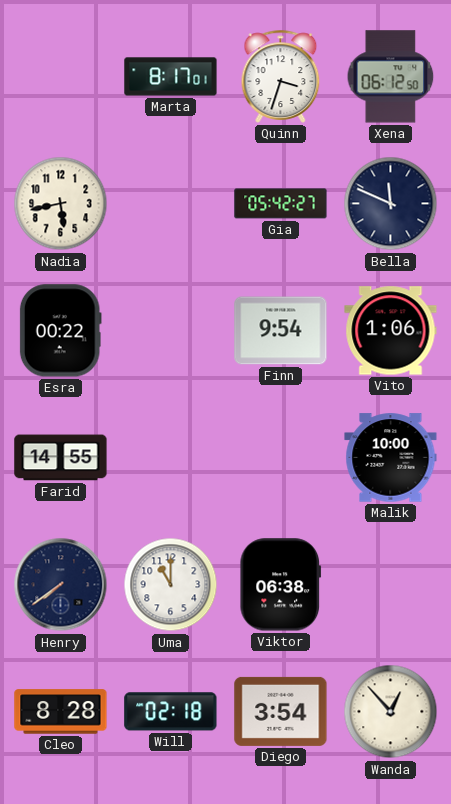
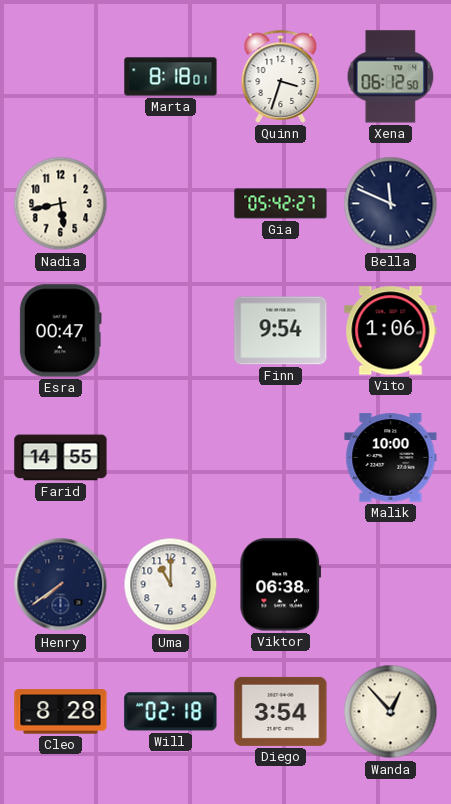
Marta: 8:17 -> 8:18 (171, 77)
Esra: 00:22 -> 00:47 (60, 331)
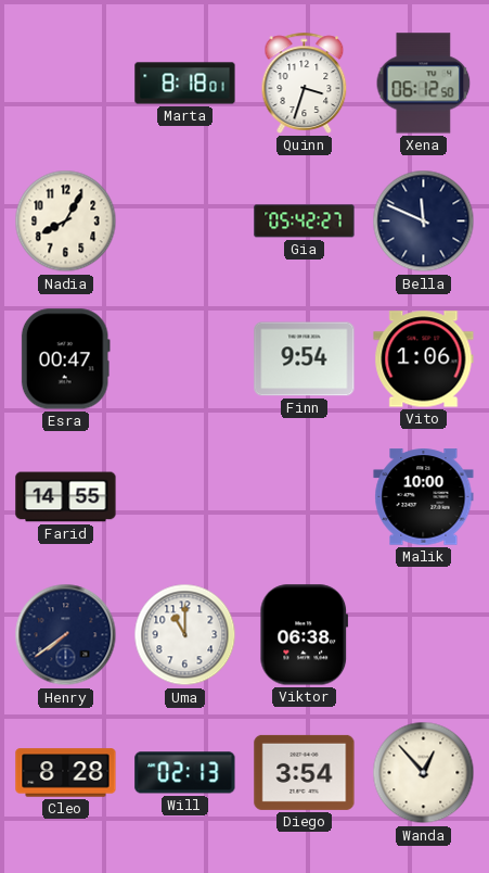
Nadia: 5:43 -> 8:05 (66, 222)
Will: 02:18 -> 02:13 (185, 773)
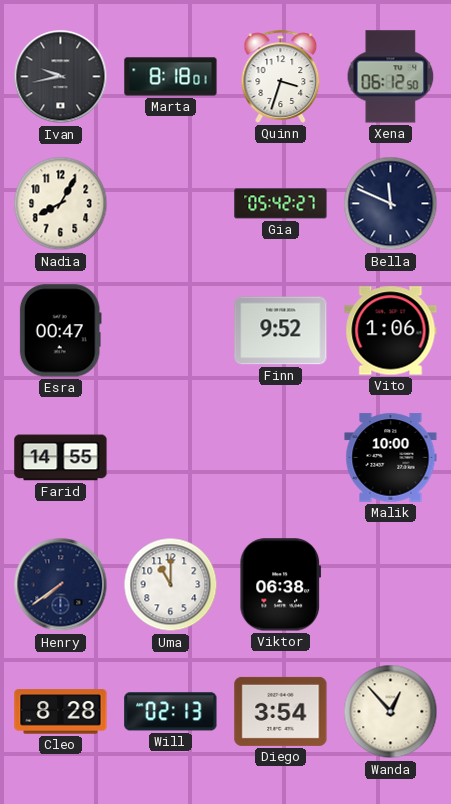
Ivan: none -> 9:43 (61, 77)
Finn: 9:54 -> 9:52 (281, 331)
